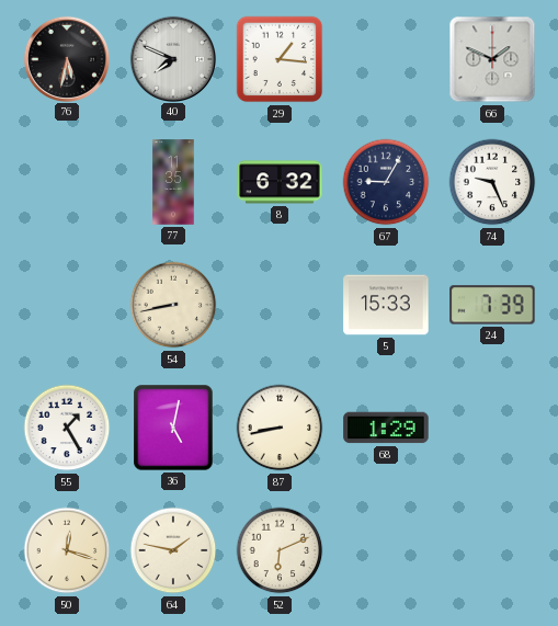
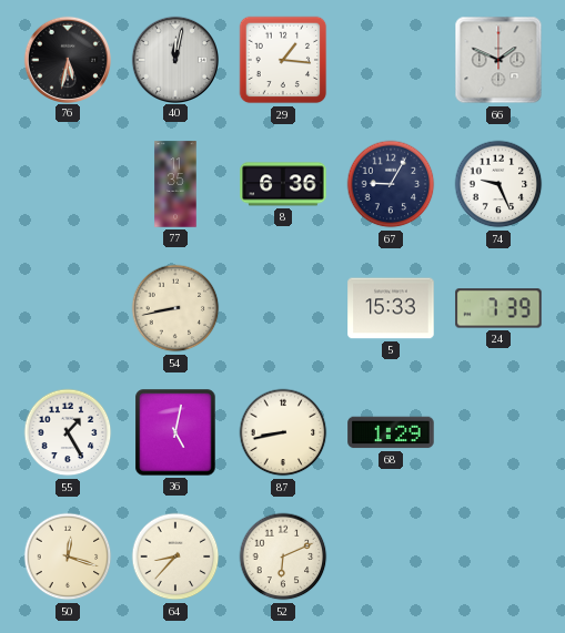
40: 7:49 -> 12:02 (174, 59)
8: 6:32 -> 6:36 (283, 184)
64: 1:47 -> 8:37 (175, 557)
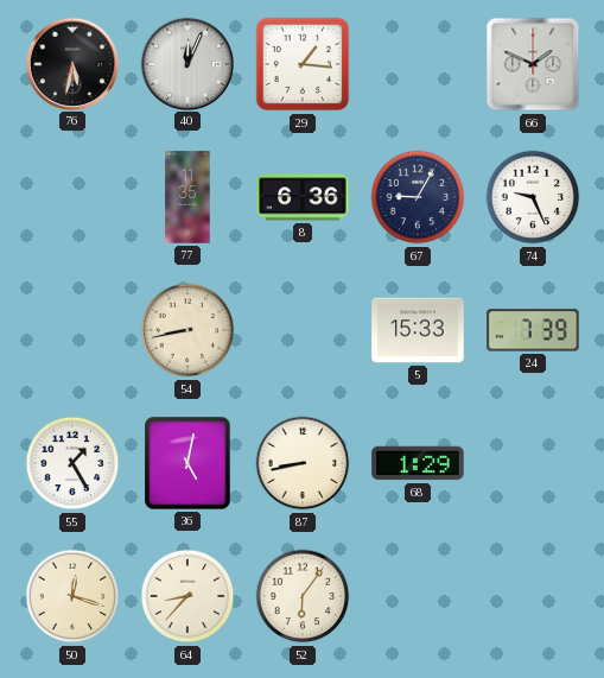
40: 12:02 -> 12:04 (186, 63)
52: 6:11 -> 6:06 (303, 596)
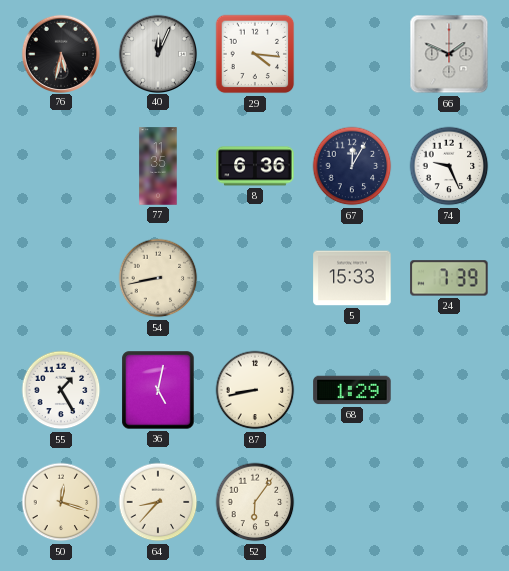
29: 1:16 -> 4:16 (255, 54)
67: 9:05 -> 12:05 (352, 166)
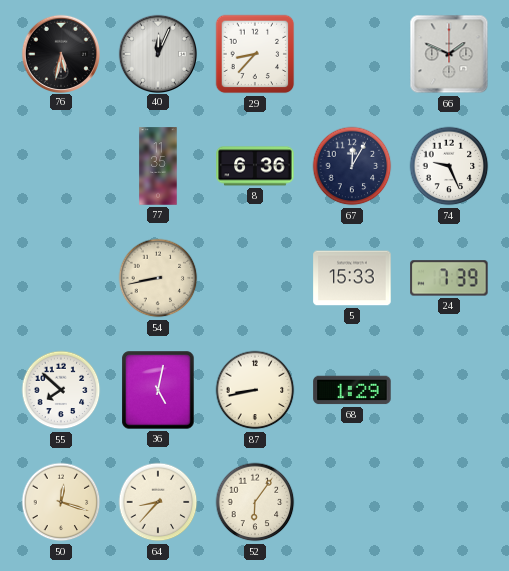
29: 4:16 -> 8:37 (255, 54)
55: 1:25 -> 7:52 (61, 390)
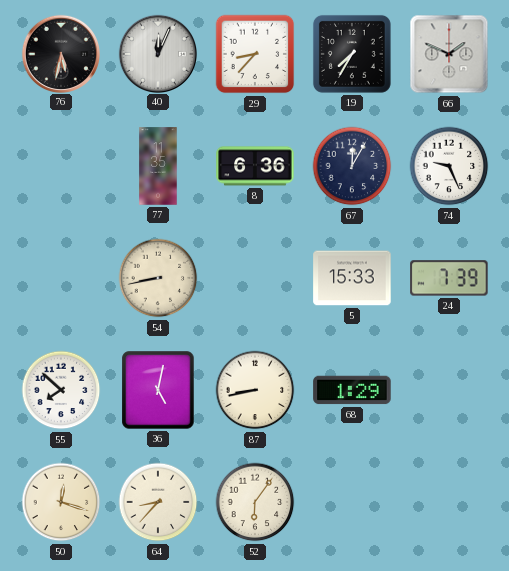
19: none -> 7:35 (352, 54)
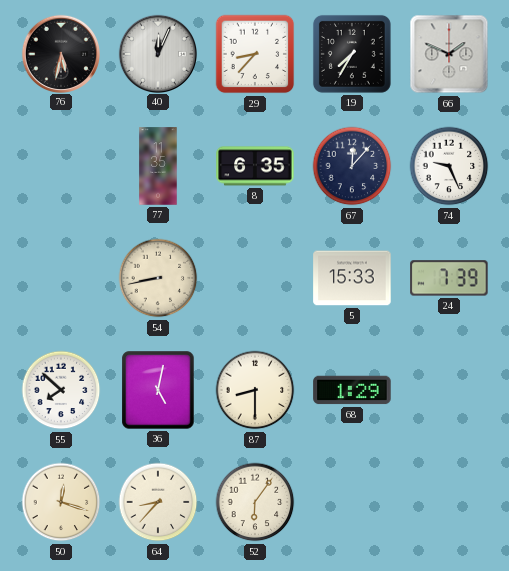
8: 6:36 -> 6:35 (255, 166)
67: 12:05 -> 12:07 (352, 166)
87: 8:43 -> 8:30 (255, 390)
